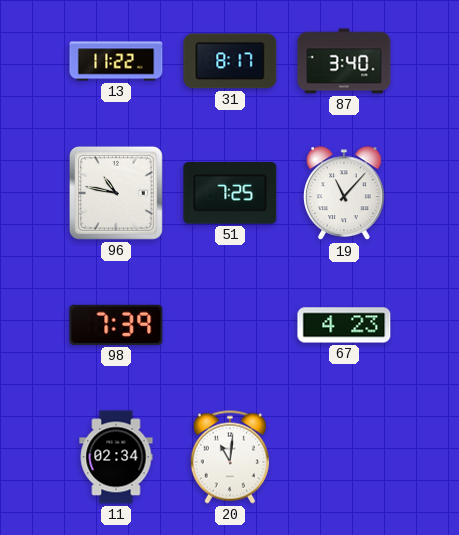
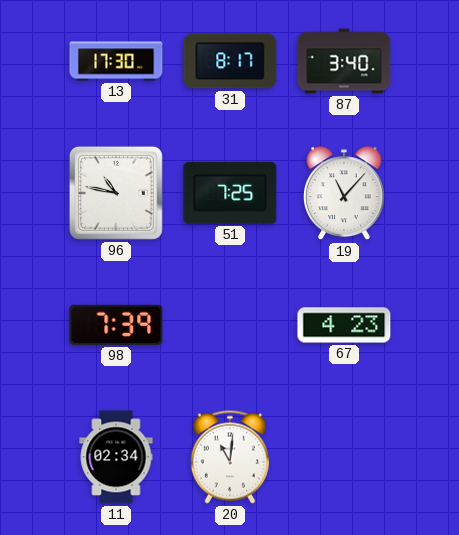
13: 11:22 -> 17:30 (116, 61)
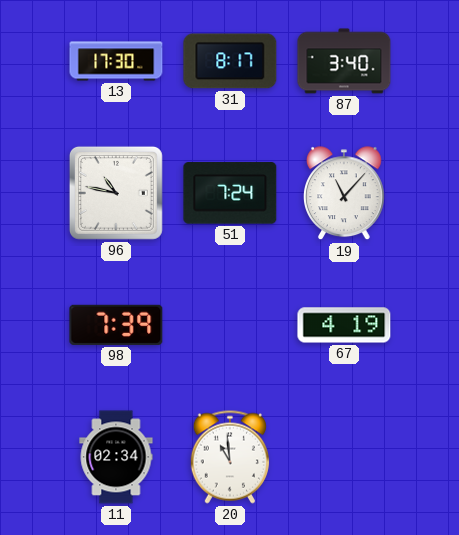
51: 7:25 -> 7:24 (230, 193)
67: 4:23 -> 4:19 (344, 325)
20: 11:01 -> 10:59 (229, 457)
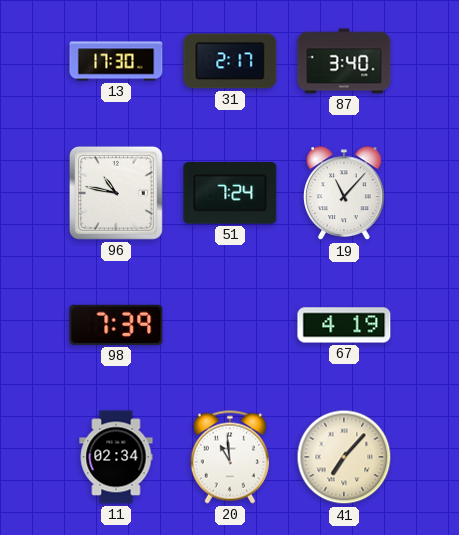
31: 8:17 -> 2:17 (230, 61)
41: none -> 7:07 (344, 457)
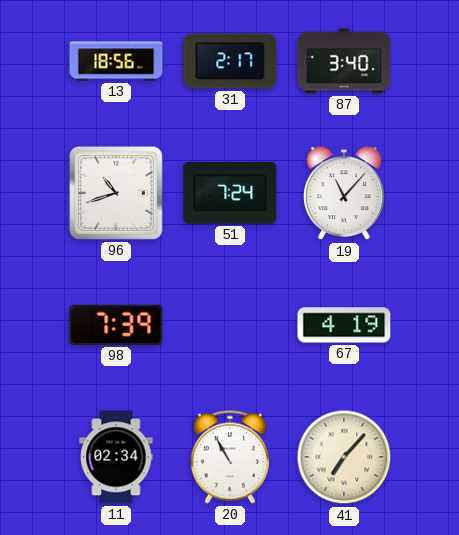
13: 17:30 -> 18:56 (116, 61)
96: 10:47 -> 10:42 (116, 193)
20: 10:59 -> 10:55 (229, 457)
